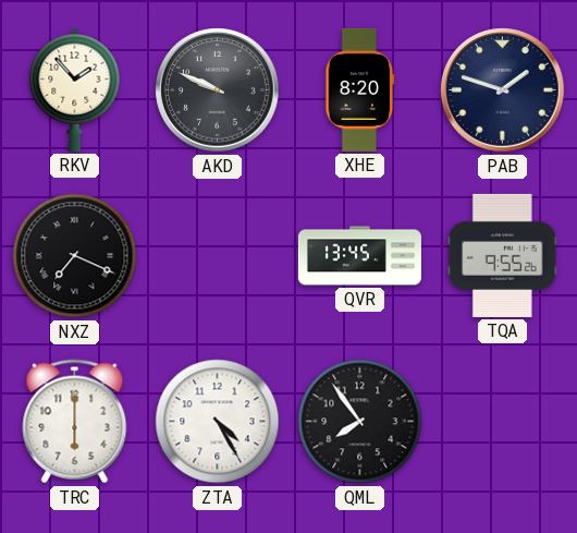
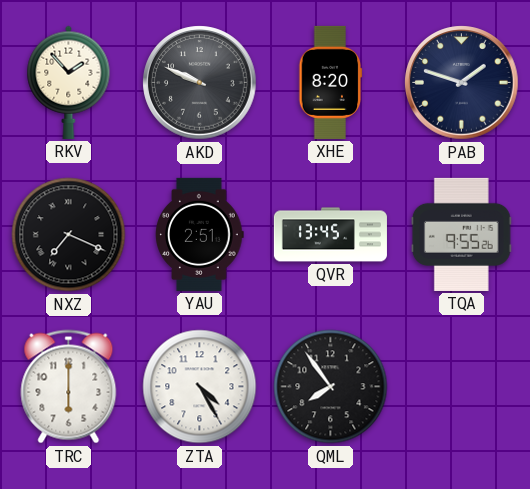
YAU: none -> 2:51 (200, 234)
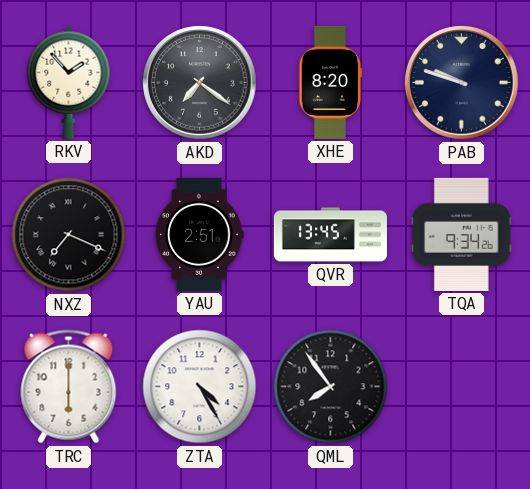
AKD: 9:49 -> 7:21 (200, 83)
PAB: 1:48 -> 9:48 (462, 83)
TQA: 9:55 -> 9:34 (461, 234)
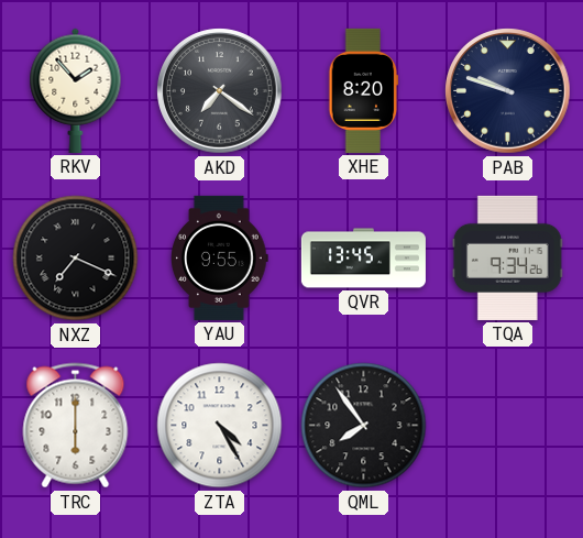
YAU: 2:51 -> 9:55 (220, 257)
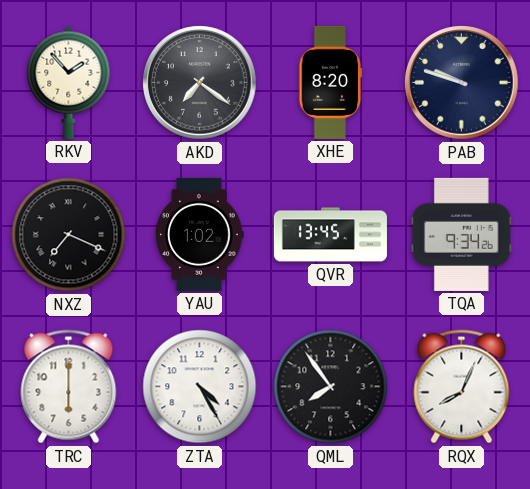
YAU: 9:55 -> 1:02 (200, 234)
RQX: none -> 8:04 (462, 387)
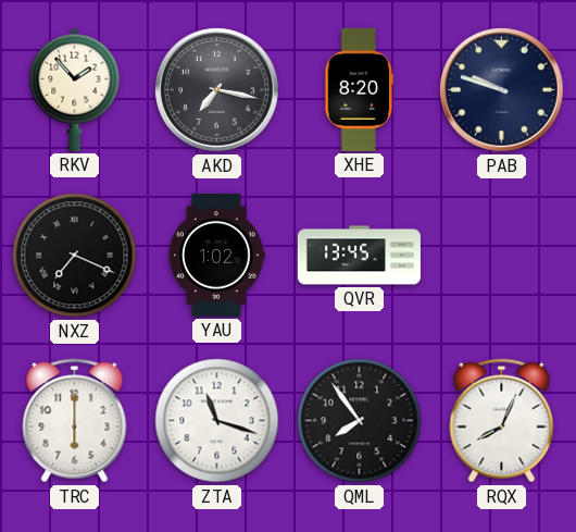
AKD: 7:21 -> 7:17 (217, 90)
TQA: 9:34 -> none (461, 234)
ZTA: 4:25 -> 11:18 (217, 421)
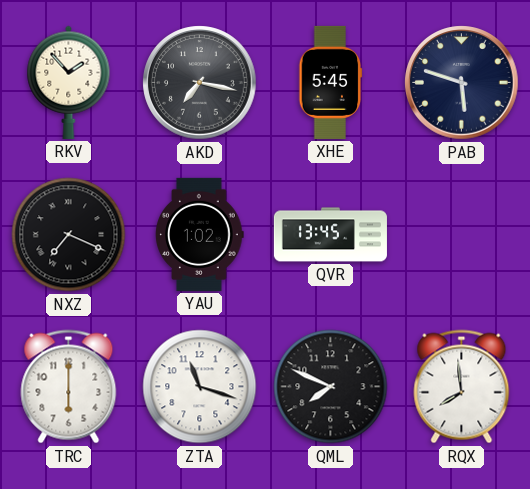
XHE: 8:20 -> 5:45 (331, 82)
PAB: 9:48 -> 5:48 (462, 83)
QML: 7:54 -> 7:49 (331, 387)
RQX: 8:04 -> 7:59 (462, 387)
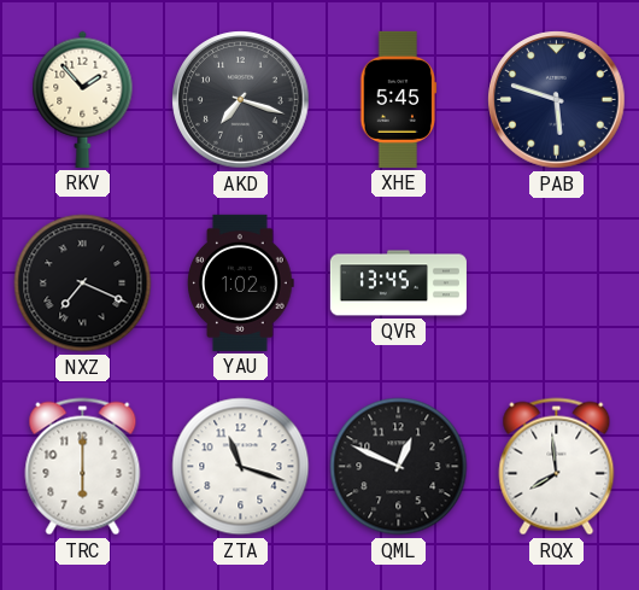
AKD: 7:17 -> 7:18 (241, 100)
QML: 7:49 -> 12:49 (399, 467)
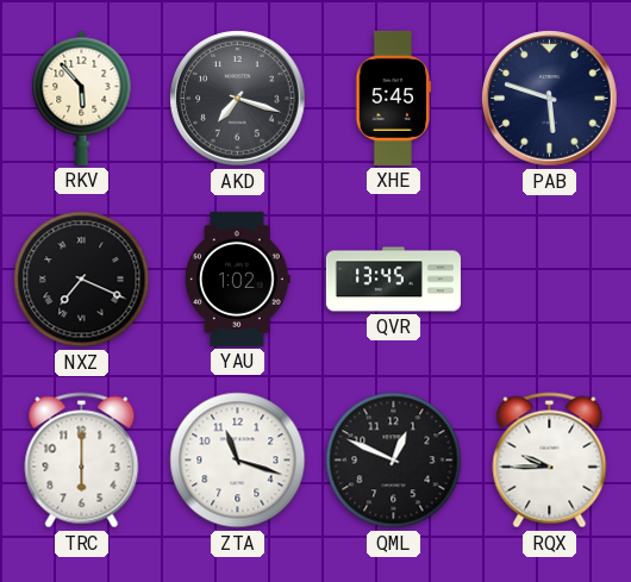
RKV: 1:53 -> 5:53 (82, 98)
RQX: 7:59 -> 9:45 (550, 461)
